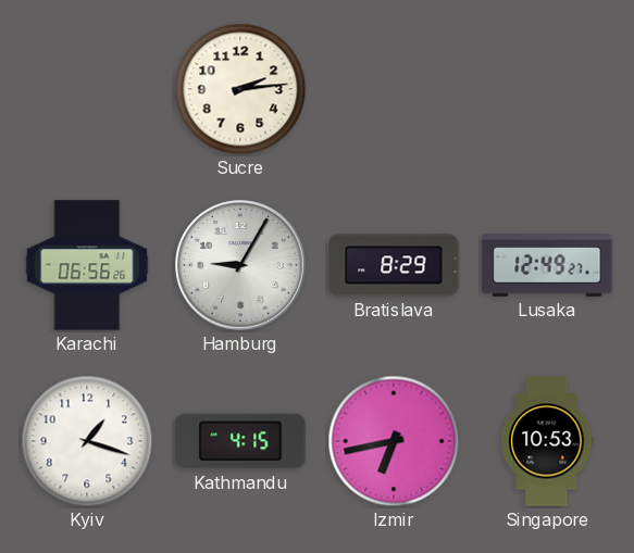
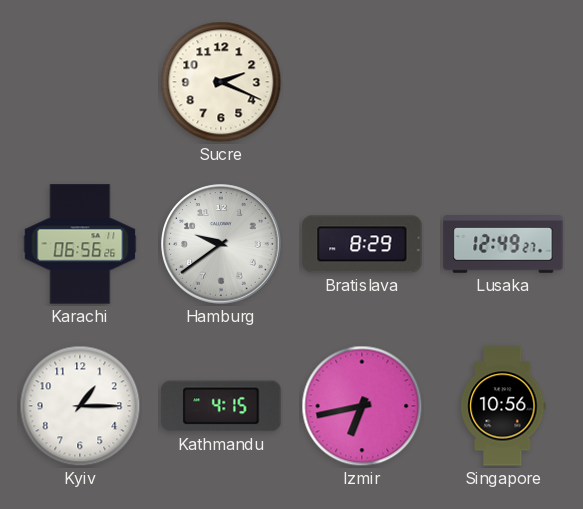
Sucre: 2:14 -> 2:19 (221, 82)
Hamburg: 9:05 -> 9:39 (221, 244)
Kyiv: 1:18 -> 1:15 (80, 406)
Singapore: 10:53 -> 10:56 (503, 406)
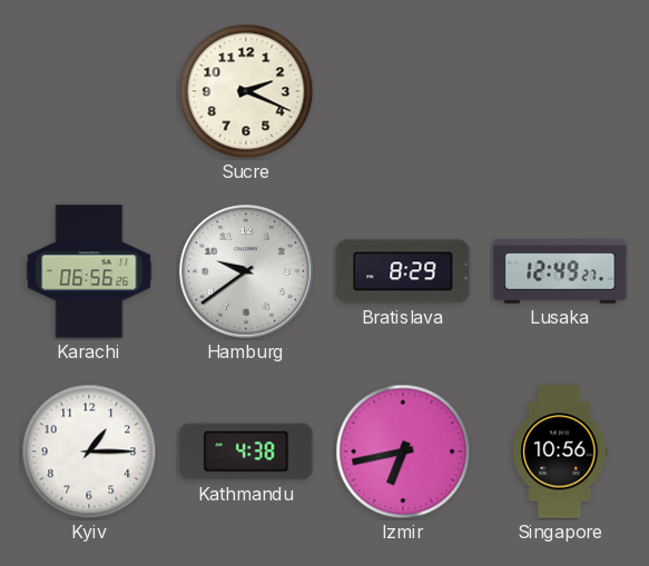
Kathmandu: 4:15 -> 4:38 (246, 451)
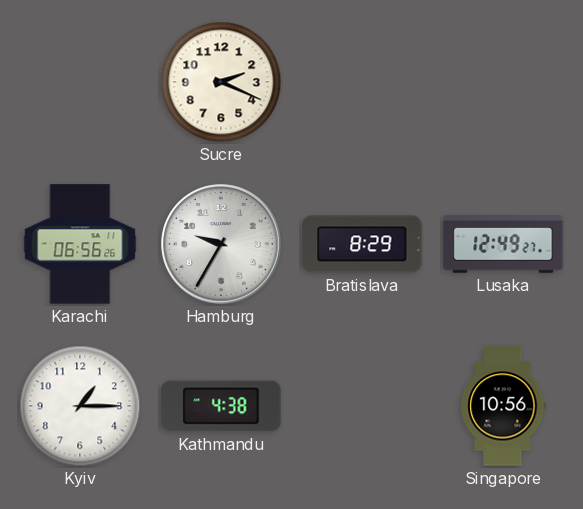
Hamburg: 9:39 -> 9:35 (221, 244)
Izmir: 6:43 -> none (403, 451)
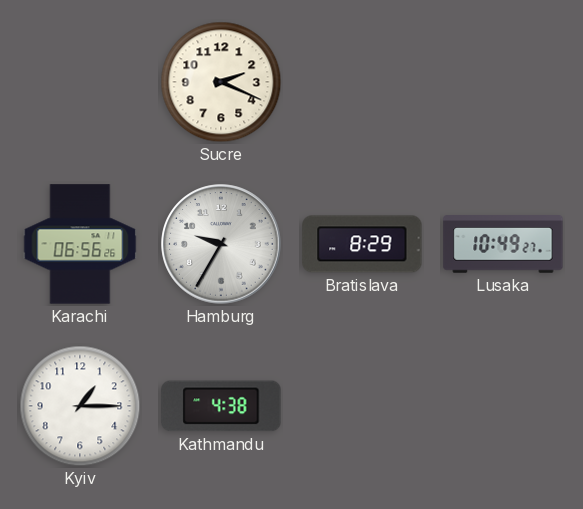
Lusaka: 12:49 -> 10:49 (503, 244)
Singapore: 10:56 -> none (503, 406)
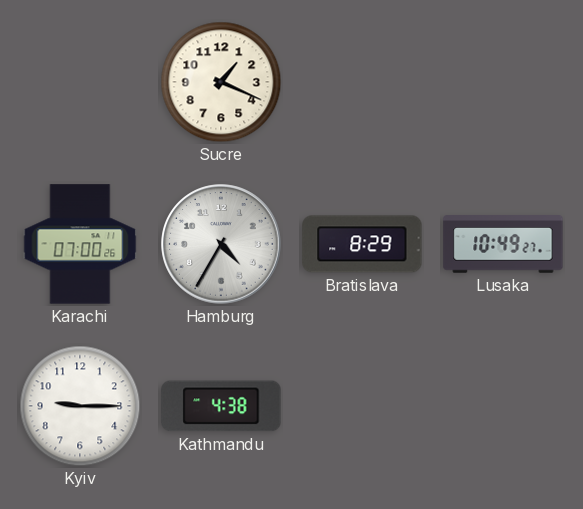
Sucre: 2:19 -> 1:19 (221, 82)
Karachi: 06:56 -> 07:00 (80, 244)
Hamburg: 9:35 -> 4:35 (221, 244)
Kyiv: 1:15 -> 9:15 (80, 406)
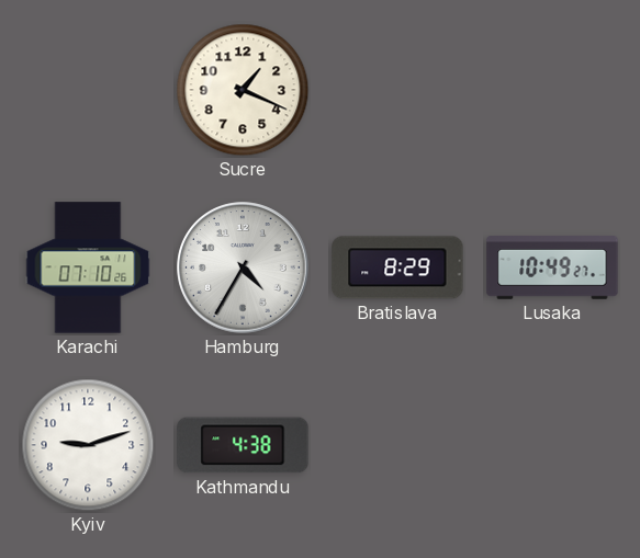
Karachi: 07:00 -> 07:10 (88, 267)
Kyiv: 9:15 -> 9:12 (88, 445)
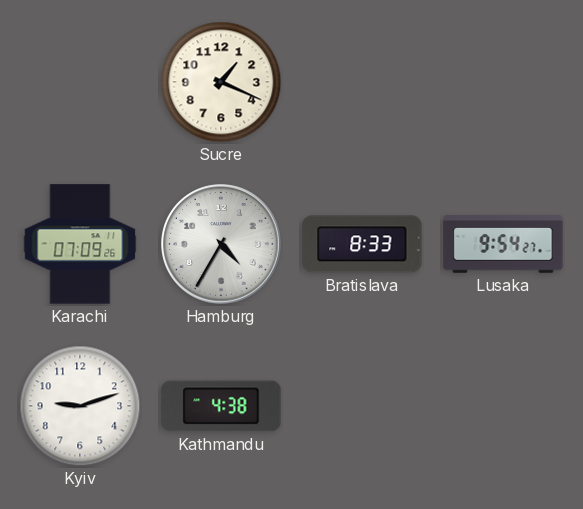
Karachi: 07:10 -> 07:09 (80, 244)
Bratislava: 8:29 -> 8:33 (362, 244)
Lusaka: 10:49 -> 9:54 (503, 244)
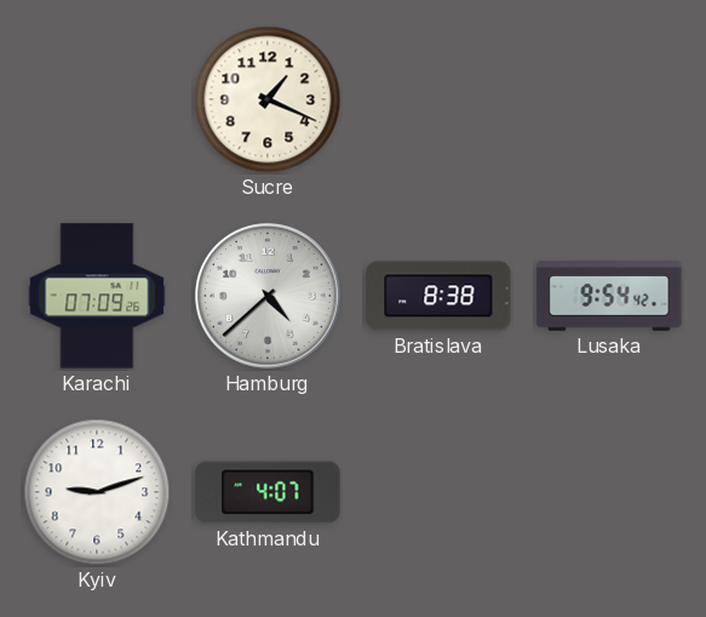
Hamburg: 4:35 -> 4:38 (268, 296)
Bratislava: 8:33 -> 8:38 (438, 296)
Lusaka: 9:54:27 -> 9:54:42 (609, 296)
Kathmandu: 4:38 -> 4:07 (268, 492)
